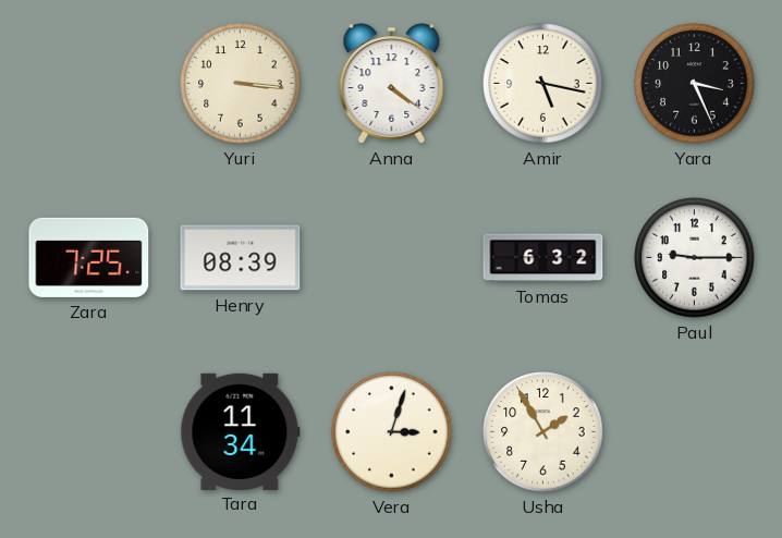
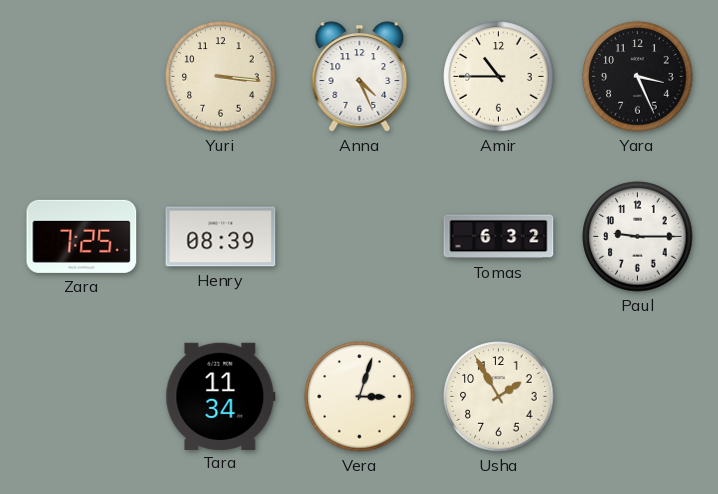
Anna: 4:21 -> 4:26 (360, 77)
Amir: 5:17 -> 10:45 (499, 77)
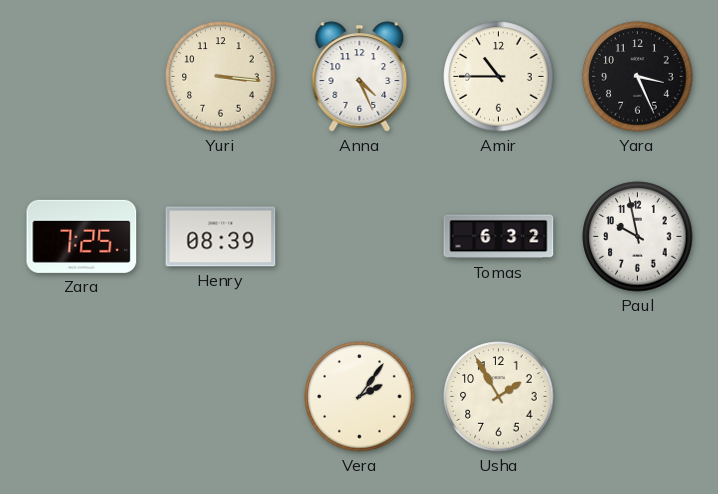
Paul: 9:15 -> 9:58 (638, 237)
Tara: 11:34 -> none (221, 396)
Vera: 3:03 -> 2:06 (360, 397)
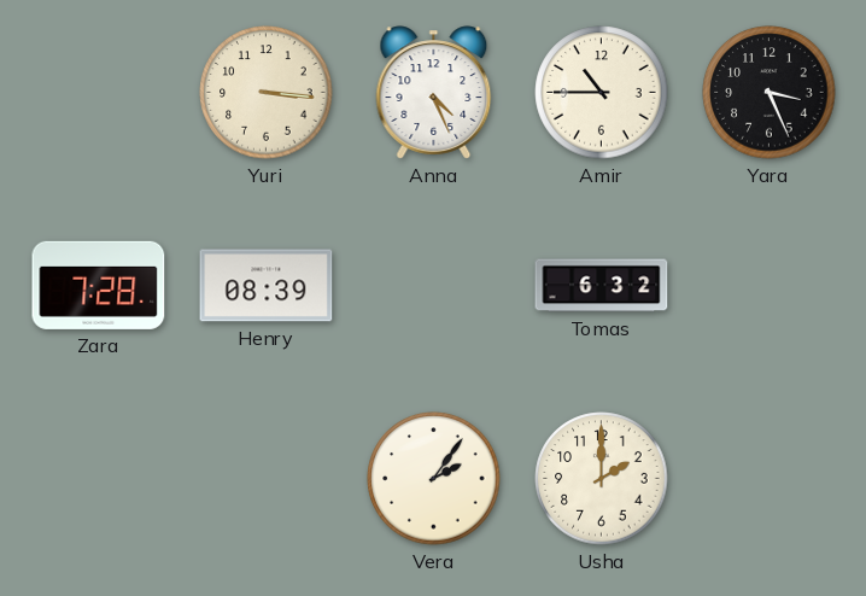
Zara: 7:25 -> 7:28 (99, 285)
Paul: 9:58 -> none (638, 237)
Usha: 1:55 -> 2:00 (602, 479)
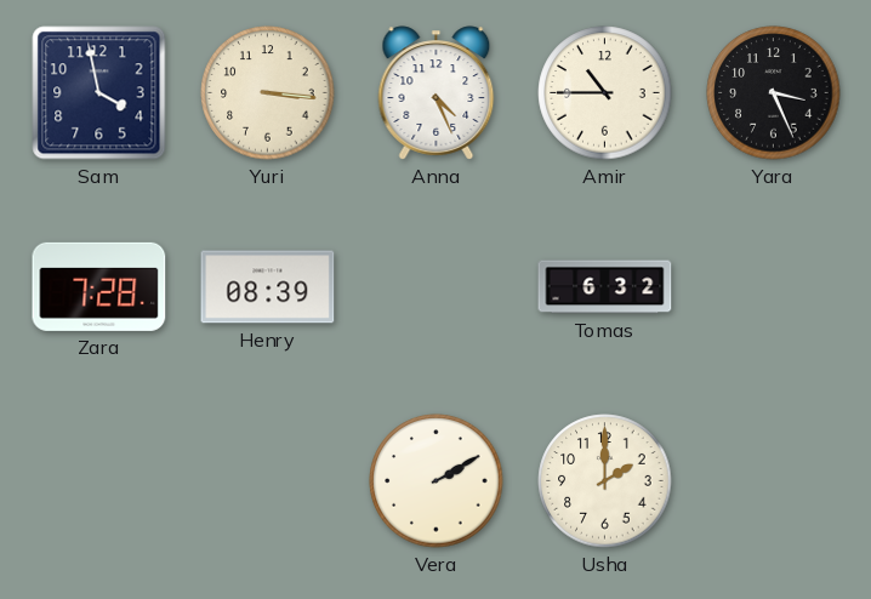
Sam: none -> 3:58 (99, 93)
Vera: 2:06 -> 2:10 (437, 481)
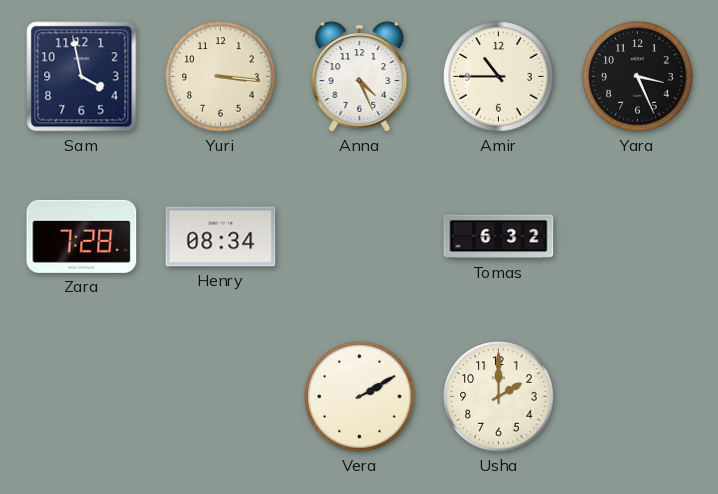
Henry: 08:39 -> 08:34 (221, 237)
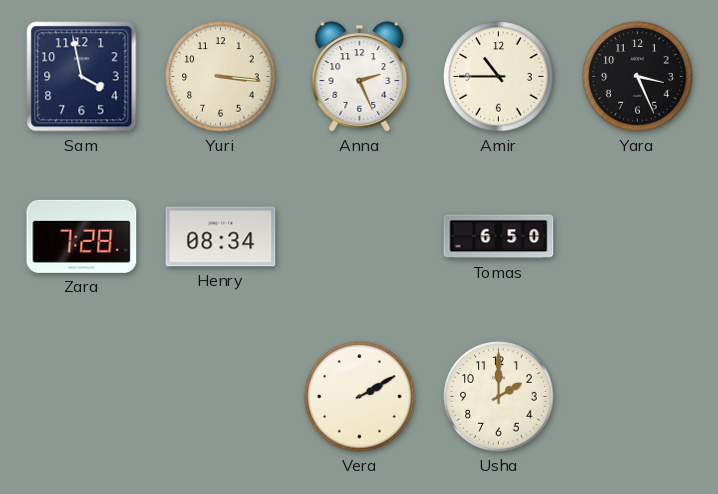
Anna: 4:26 -> 2:26 (360, 77)
Tomas: 6:32 -> 6:50 (499, 237)
